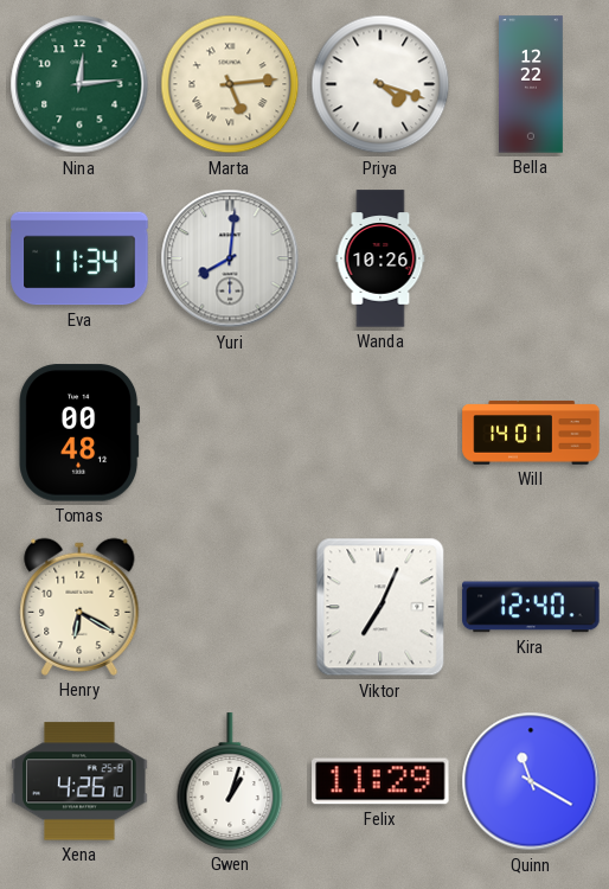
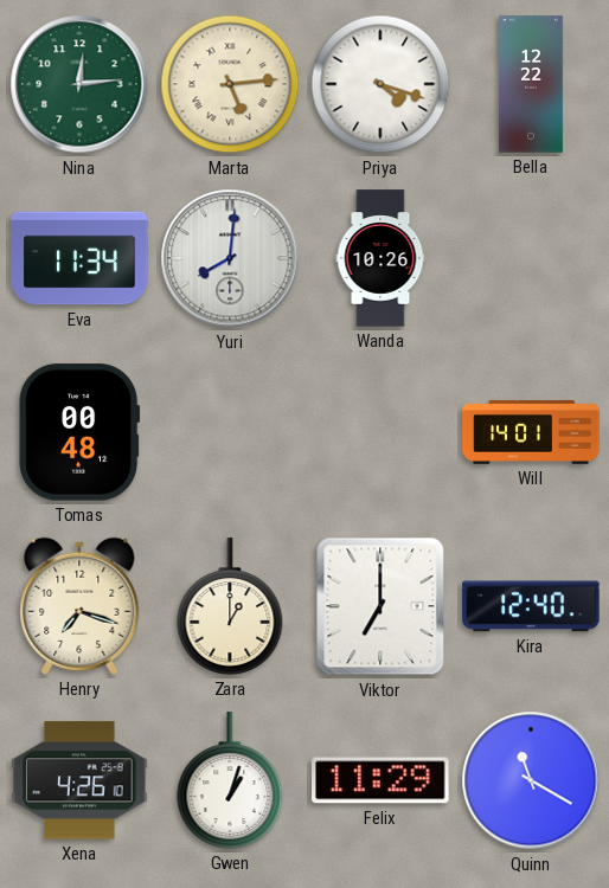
Henry: 6:20 -> 7:18 (79, 606)
Zara: none -> 1:00 (230, 606)
Viktor: 7:04 -> 7:00 (380, 606)
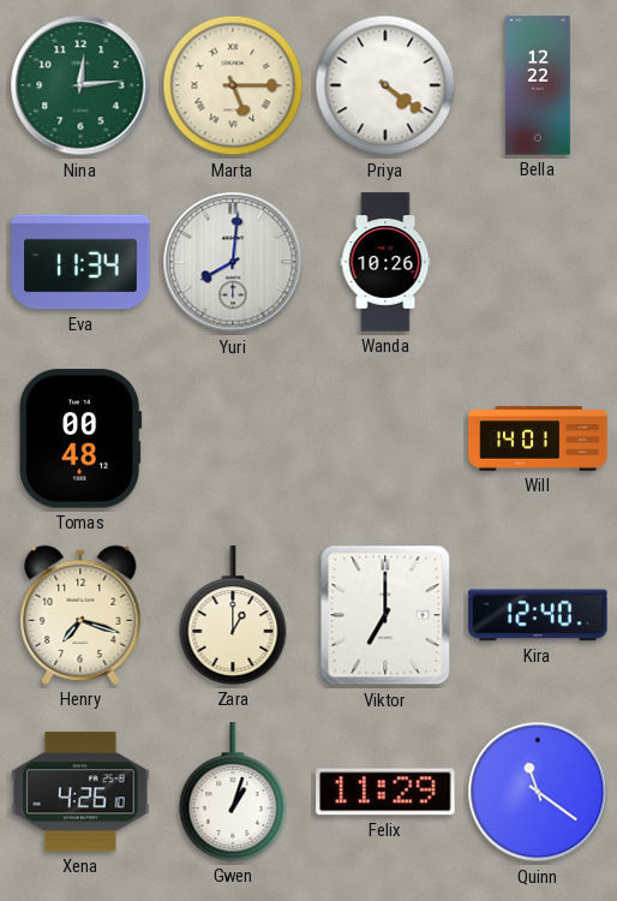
Marta: 5:14 -> 5:15 (233, 85)
Priya: 4:18 -> 4:21 (385, 85)
Quinn: 11:20 -> 11:21 (538, 792)
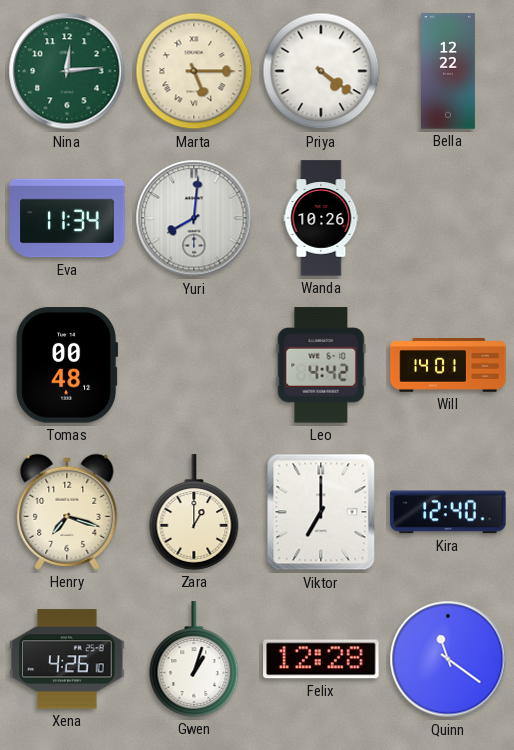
Leo: none -> 4:42 (321, 365)
Felix: 11:29 -> 12:28 (321, 659)
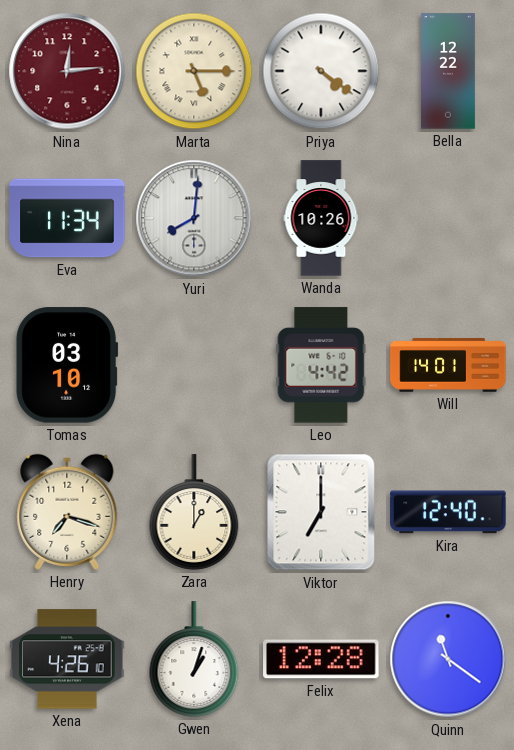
Nina dial: green -> burgundy (67, 71)
Tomas: 00:48 -> 03:10 (67, 365)
